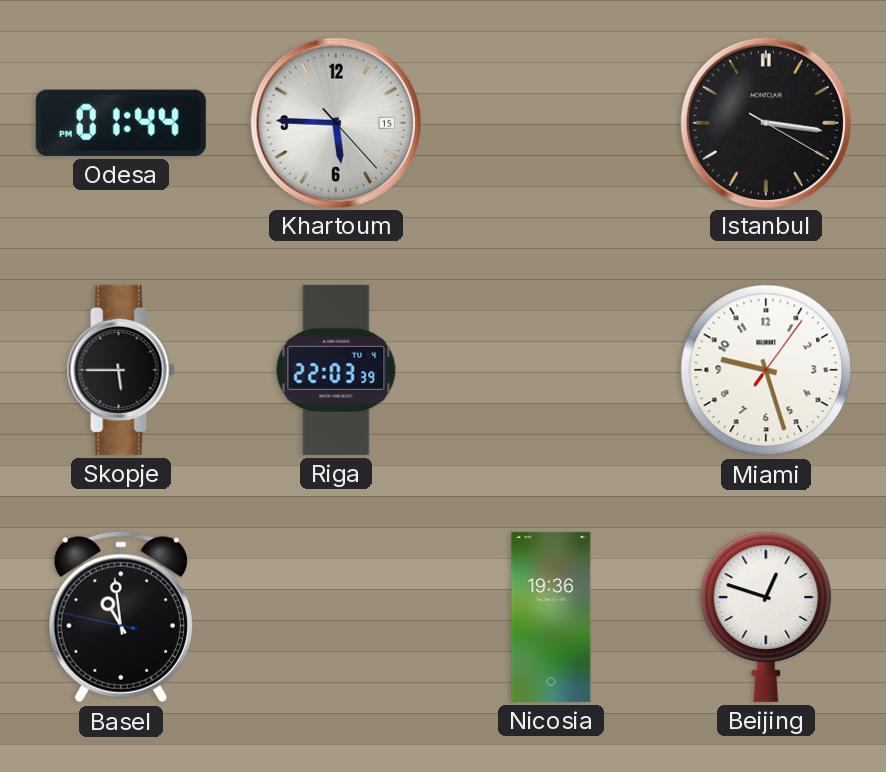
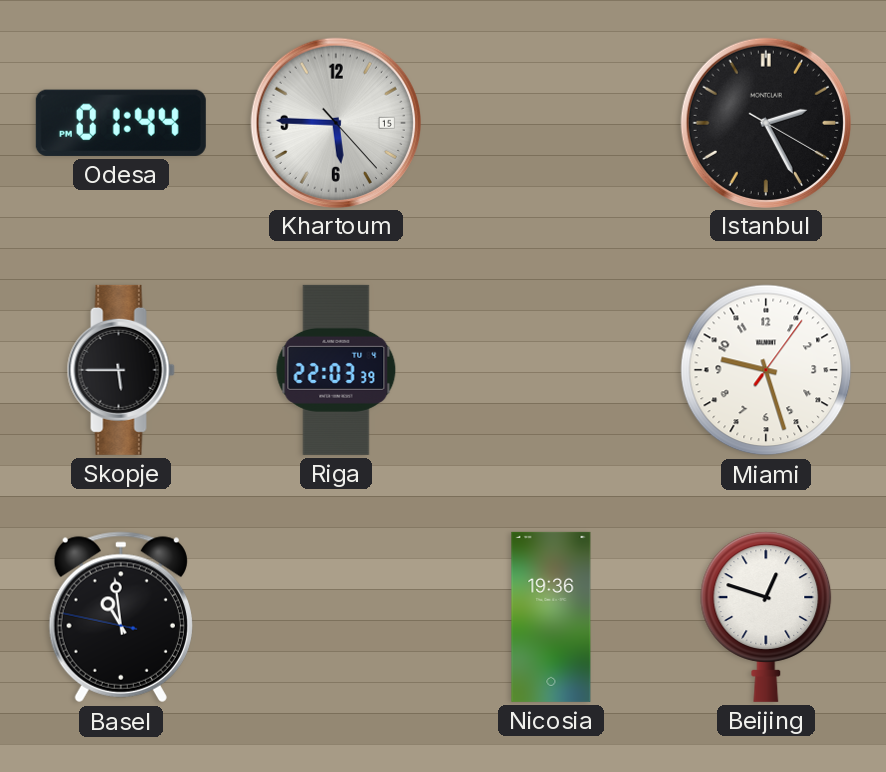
Istanbul: 3:16 -> 2:25 (765, 122)
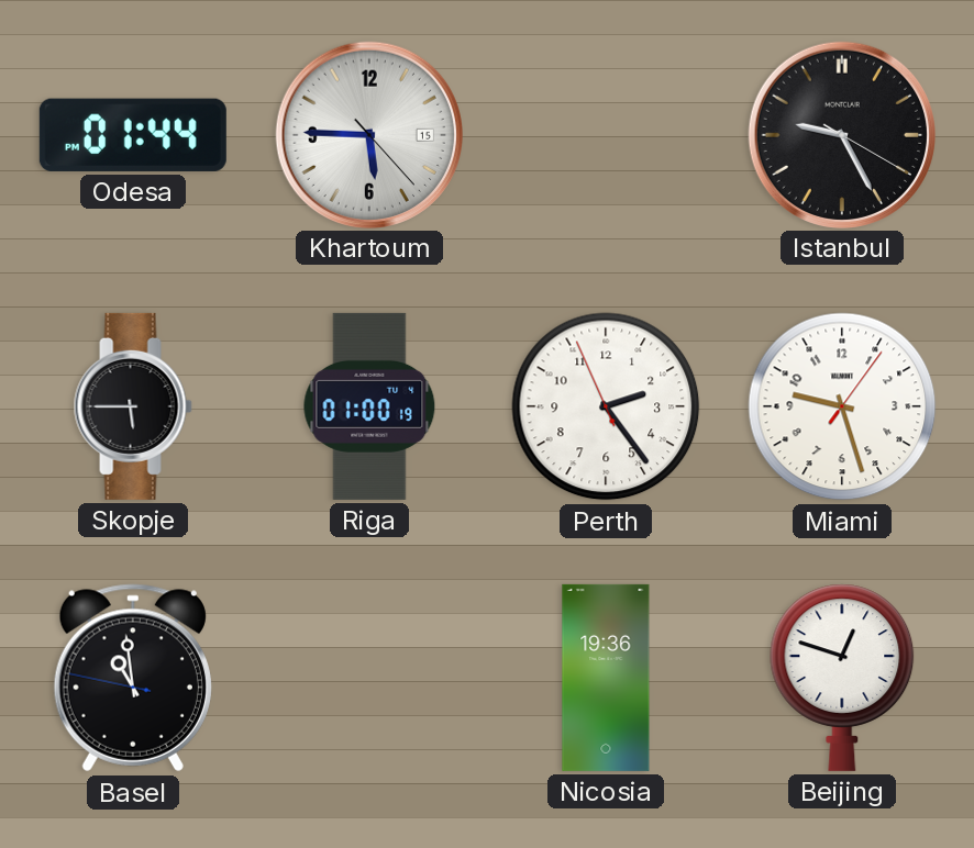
Istanbul: 2:25 -> 9:25 (841, 134)
Riga: 22:03 -> 01:00 (369, 406)
Perth: none -> 2:23 (606, 406)
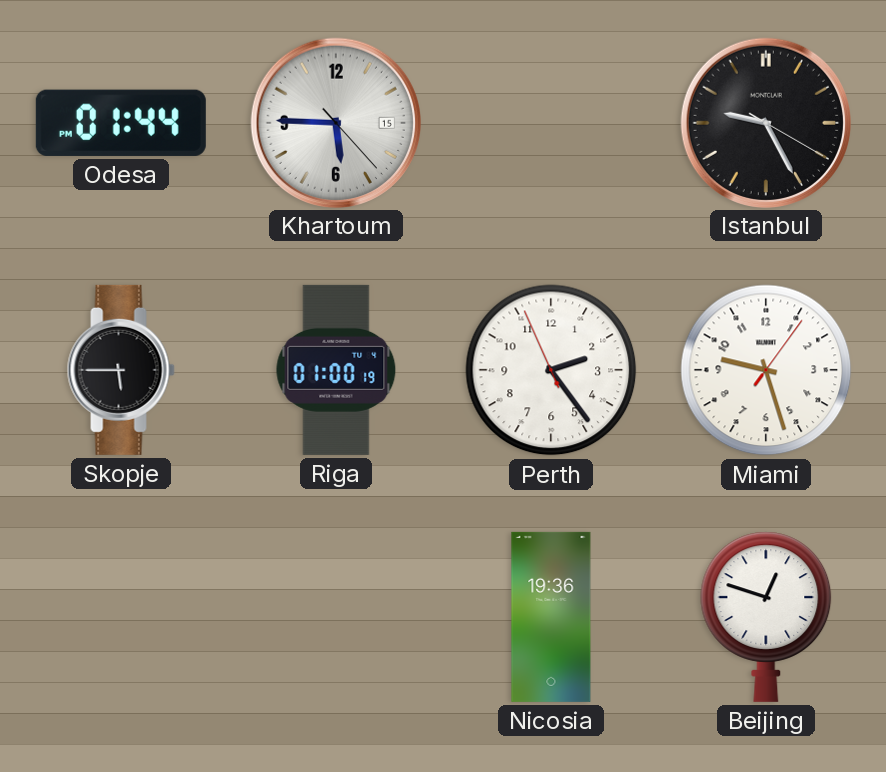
Basel: 10:58 -> none (133, 678)
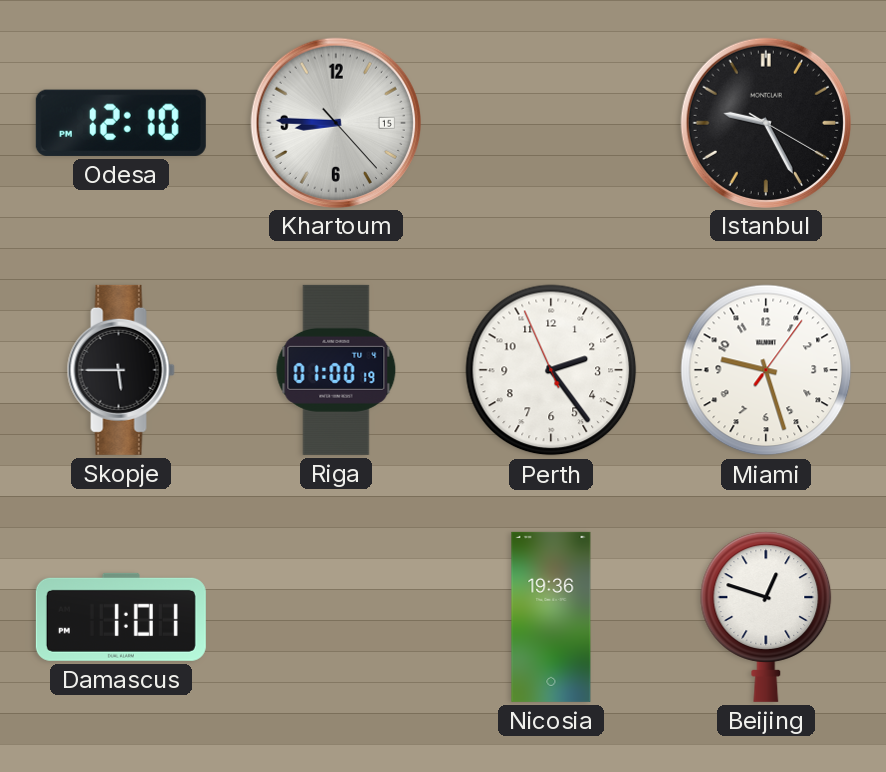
Odesa: 01:44 -> 12:10 (121, 123)
Khartoum: 5:45 -> 8:45 (335, 122)
Damascus: none -> 1:01 (121, 617)
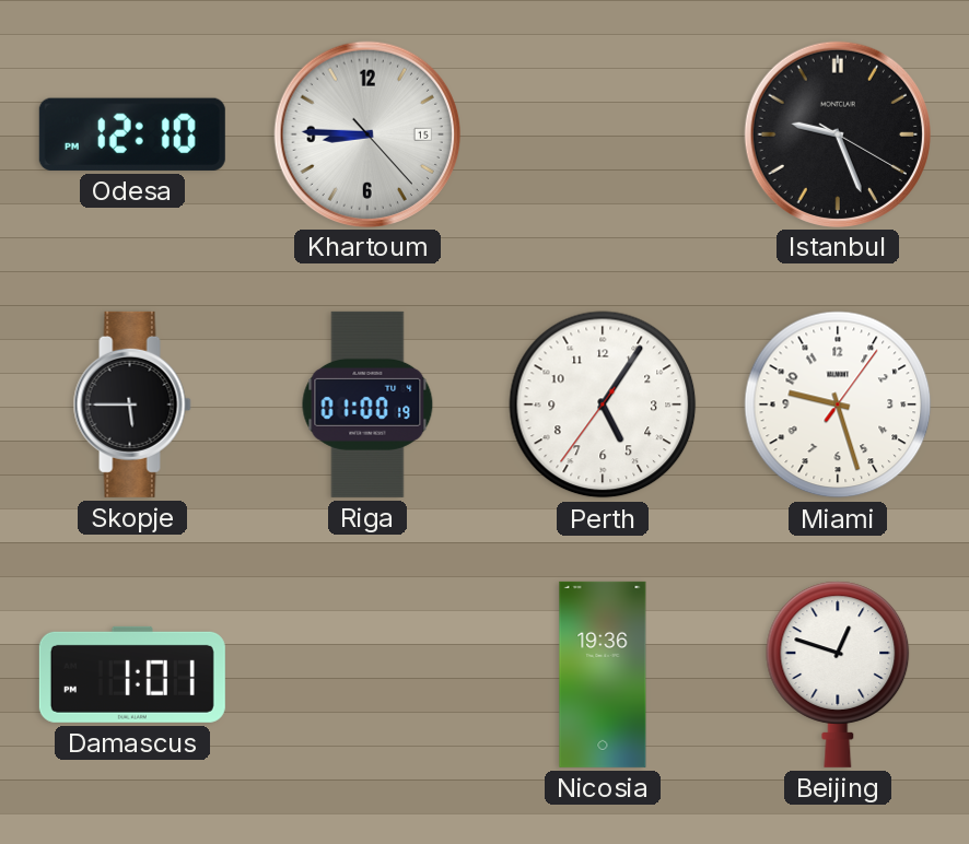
Istanbul: 9:25 -> 9:26 (837, 133)
Perth: 2:23 -> 5:05 (603, 405)
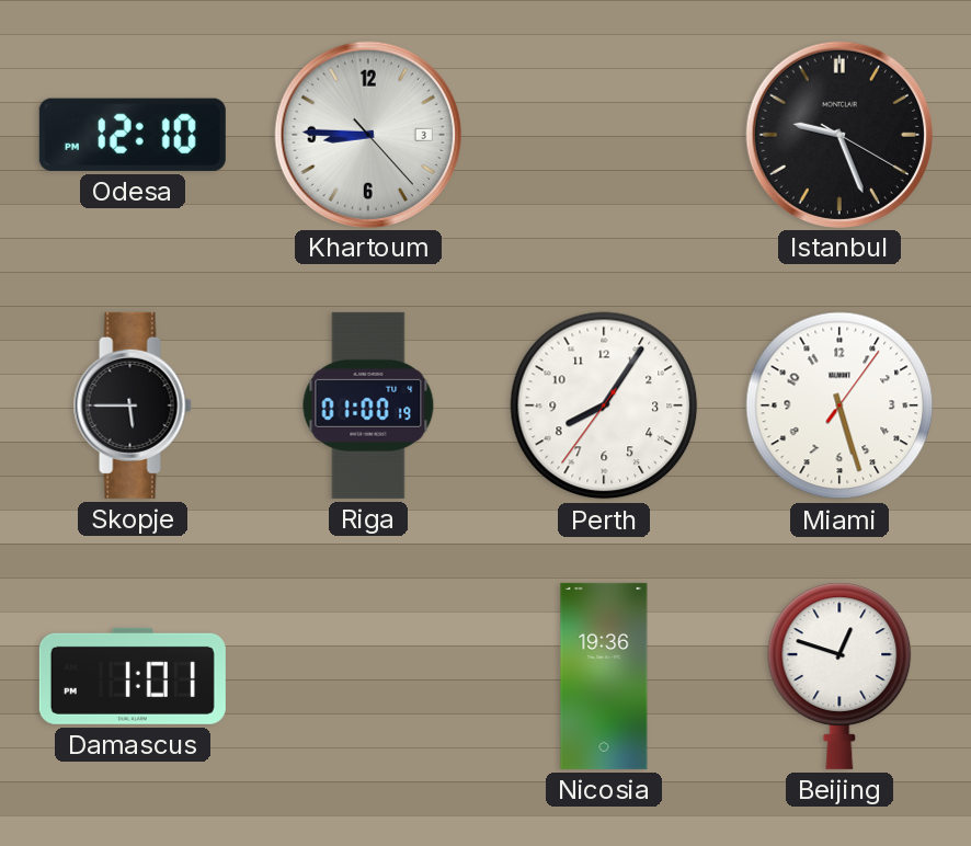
Khartoum date: 15 -> 3 (367, 134)
Perth: 5:05 -> 8:05 (604, 405)
Miami: 9:27 -> 5:27 (839, 405)
